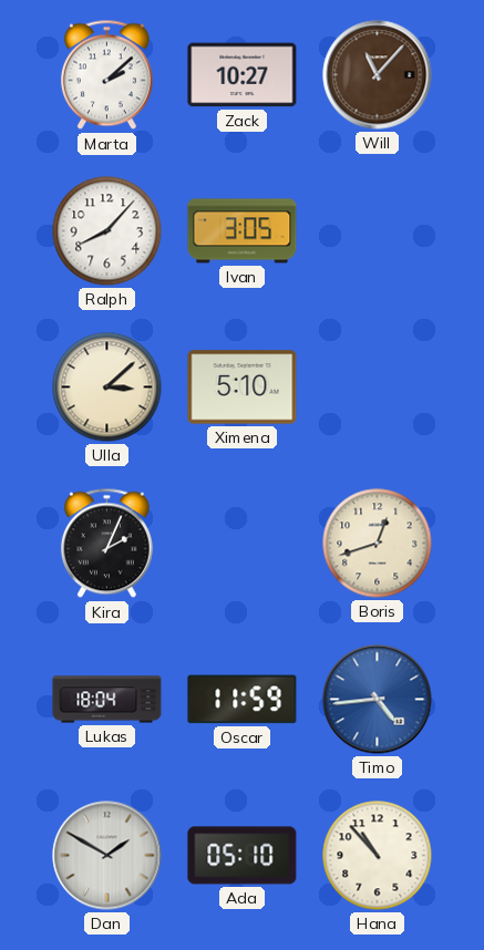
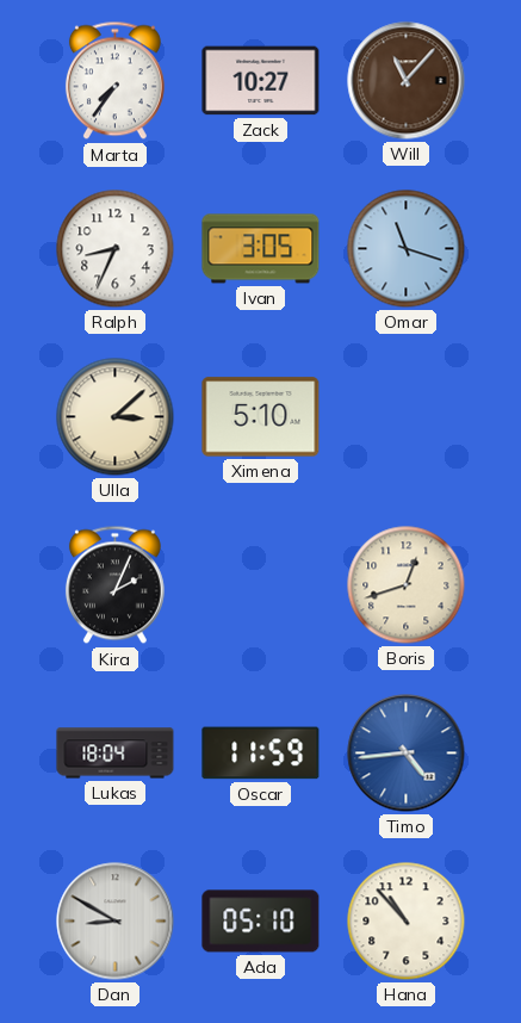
Marta: 2:08 -> 7:36 (114, 81)
Ralph: 8:07 -> 8:34 (116, 249)
Omar: none -> 11:18 (407, 249)
Dan: 1:50 -> 8:50 (116, 922)
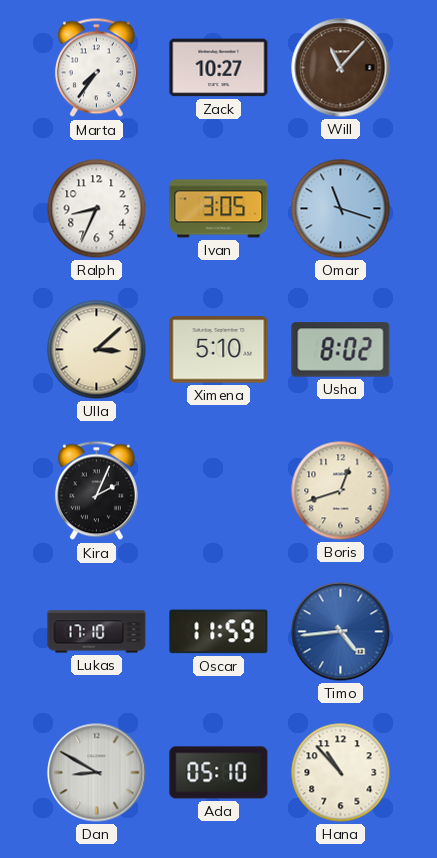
Usha: none -> 8:02 (341, 350)
Lukas: 18:04 -> 17:10 (97, 632)
